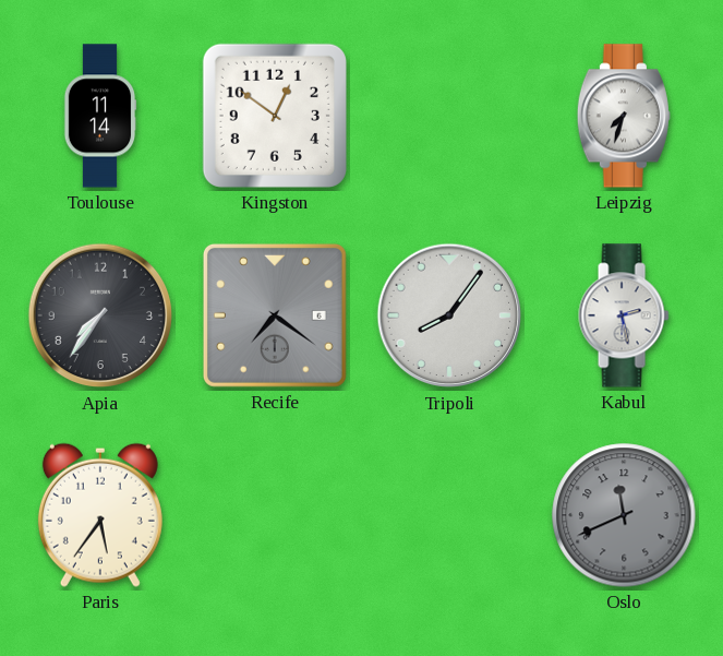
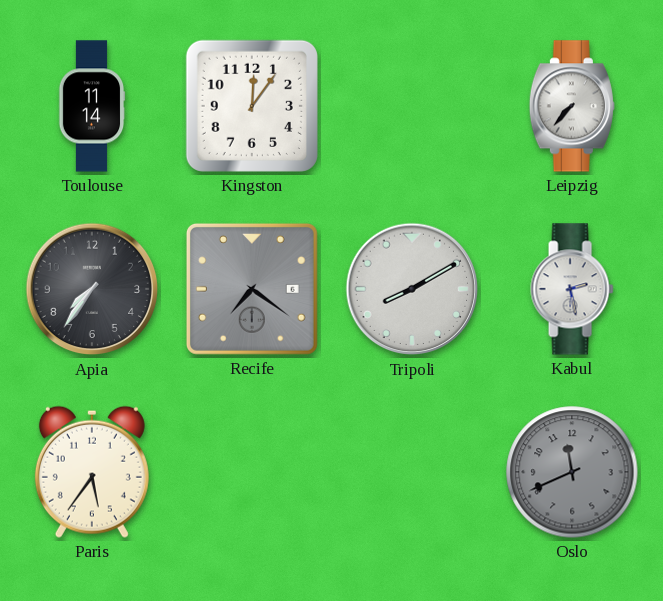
Kingston: 12:51 -> 12:06 (252, 106)
Leipzig: 7:33 -> 7:37 (572, 106)
Tripoli: 8:06 -> 8:10 (412, 289)
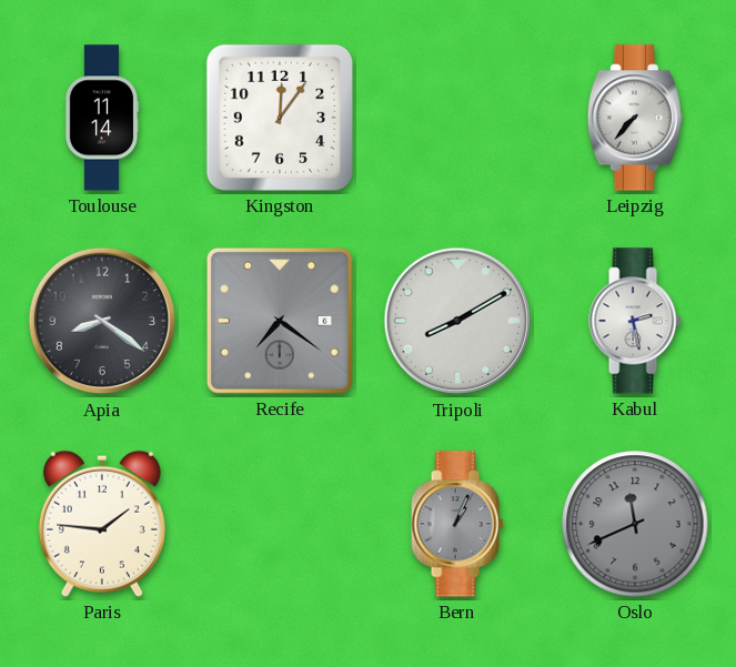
Apia: 7:36 -> 8:21 (102, 321)
Paris: 5:36 -> 1:46 (102, 524)
Bern: none -> 1:04 (457, 524)
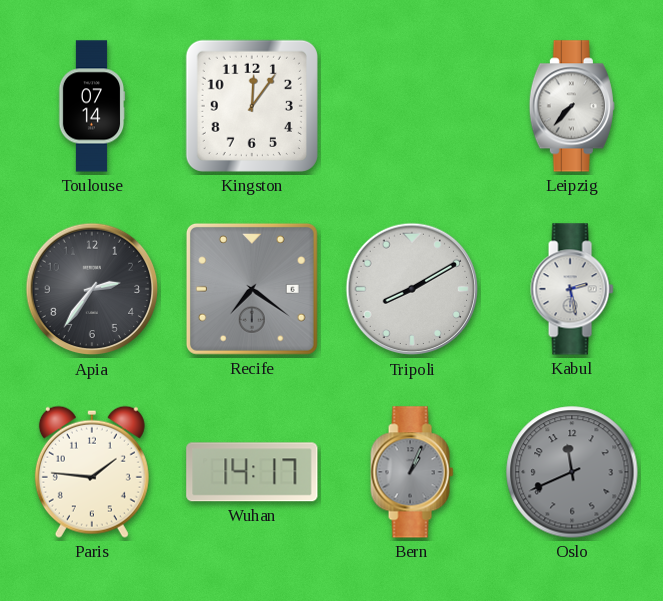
Toulouse: 11:14 -> 07:14 (92, 106)
Apia: 8:21 -> 2:36 (92, 289)
Wuhan: none -> 14:17 (252, 472)
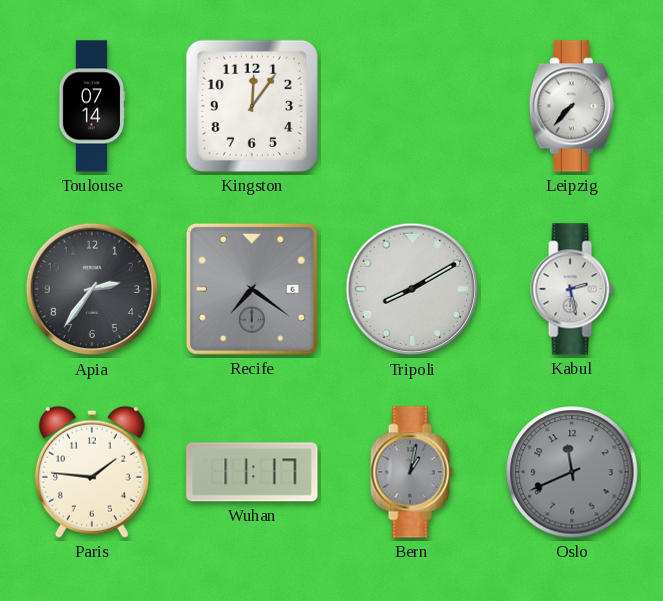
Wuhan: 14:17 -> 11:17 (252, 472)
Bern: 1:04 -> 1:02 (412, 472)
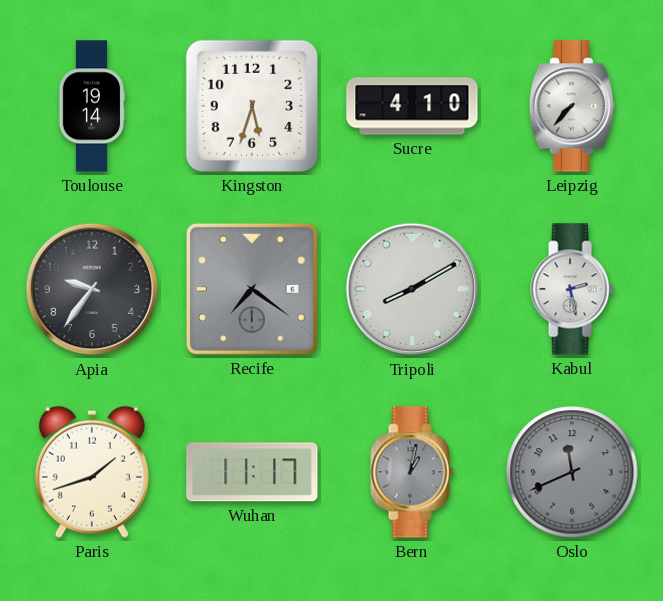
Toulouse: 07:14 -> 19:14 (92, 106)
Kingston: 12:06 -> 5:33 (252, 106)
Sucre: none -> 4:10 (412, 106)
Apia: 2:36 -> 9:36 (92, 289)
Paris: 1:46 -> 1:42 (92, 472)
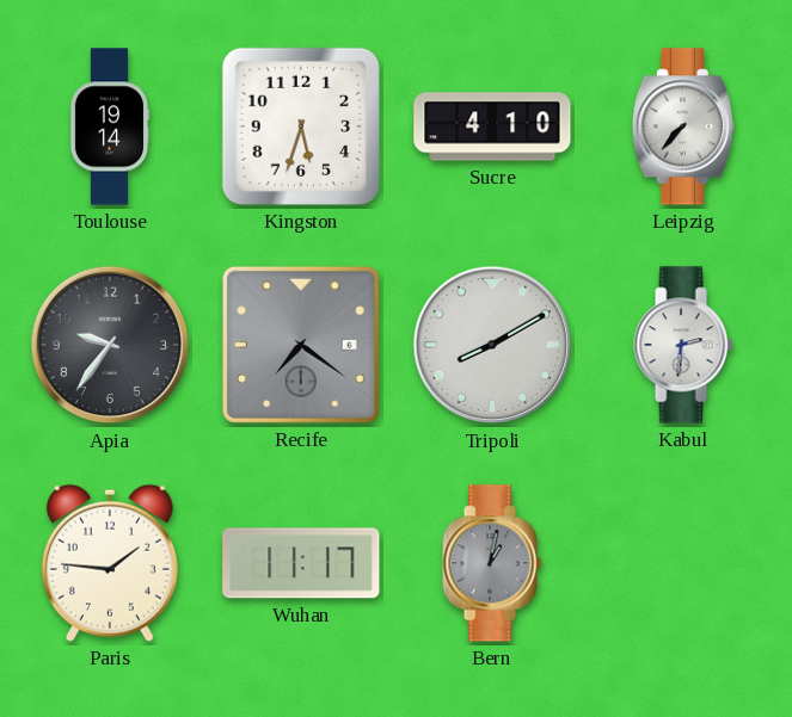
Kabul: 2:28 -> 2:31 (683, 345)
Paris: 1:42 -> 1:46 (110, 563)
Oslo: 11:41 -> none (572, 472)
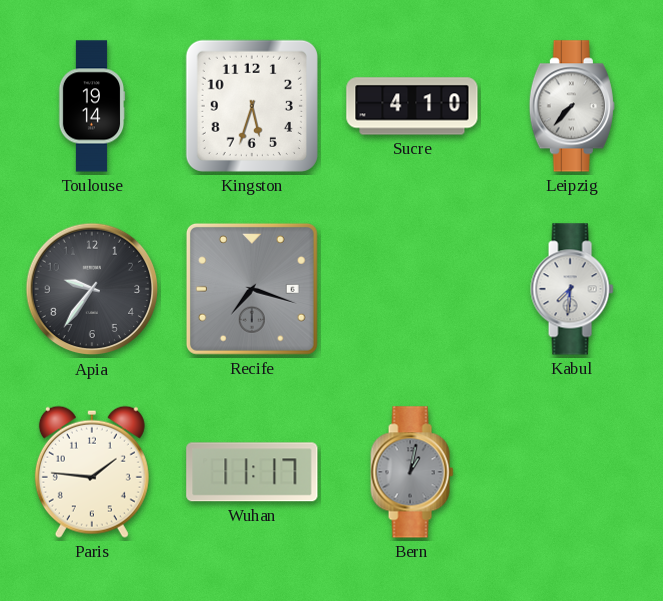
Recife: 7:21 -> 7:18 (252, 289)
Tripoli: 8:10 -> none (492, 345)
Kabul: 2:31 -> 7:31 (572, 289)
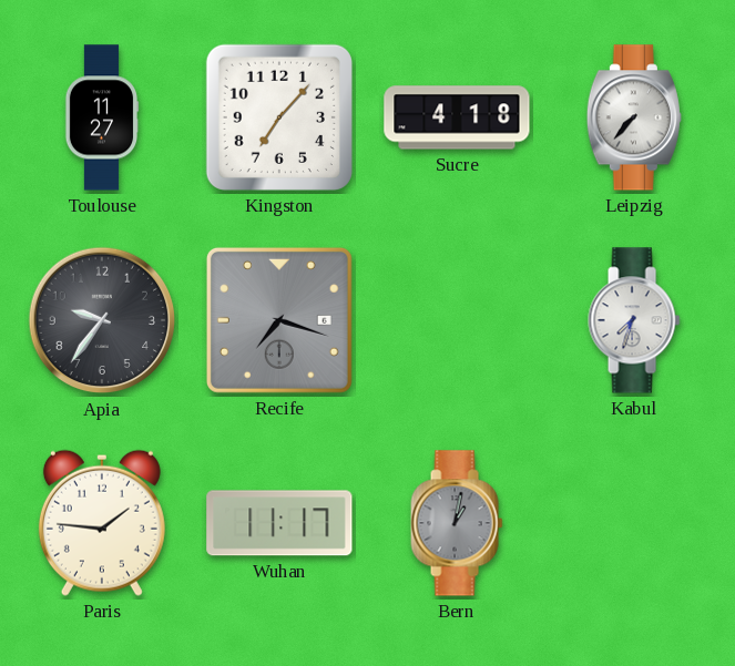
Toulouse: 19:14 -> 11:27 (102, 117)
Kingston: 5:33 -> 7:07 (279, 117)
Sucre: 4:10 -> 4:18 (457, 117)
Kabul: 7:31 -> 7:33 (634, 320)
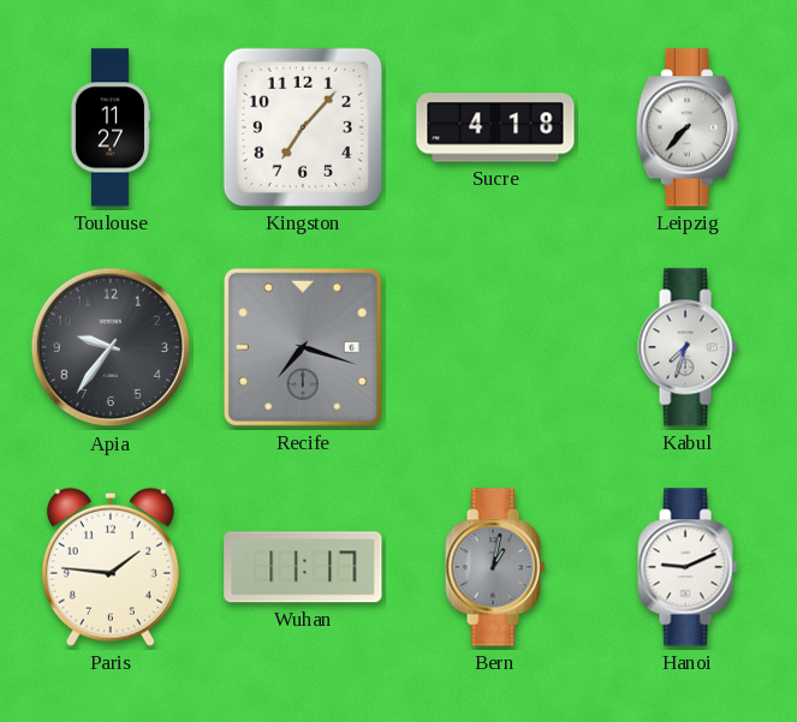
Hanoi: none -> 9:11 (688, 567)
